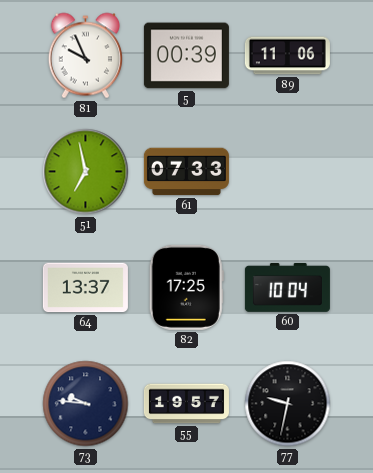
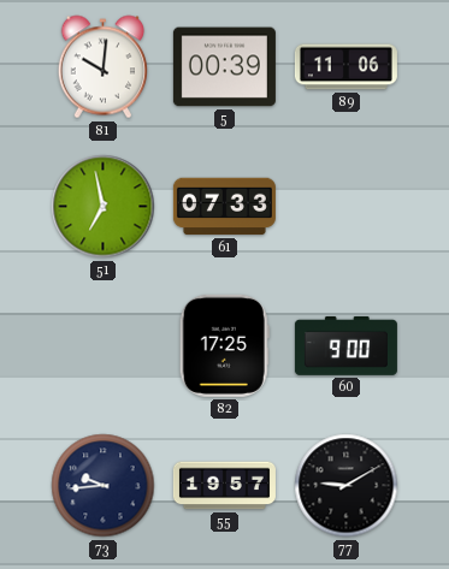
81: 9:56 -> 10:01 (102, 67)
64: 13:37 -> none (85, 288)
60: 10:04 -> 9:00 (345, 345)
73: 9:46 -> 9:44 (104, 486)
77: 9:32 -> 9:10 (347, 486)
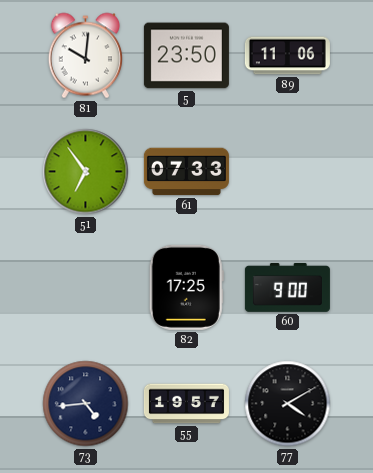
5: 00:39 -> 23:50 (186, 56)
51: 6:58 -> 6:54 (86, 172)
73: 9:44 -> 4:44 (86, 404)
77: 9:10 -> 4:10 (288, 404)
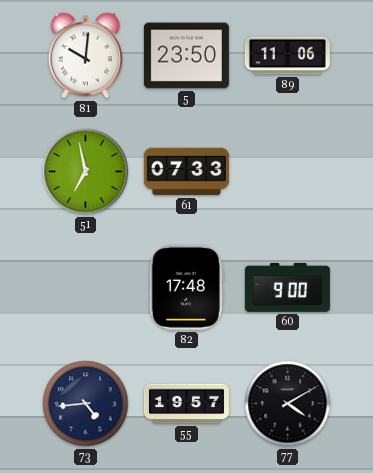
51: 6:54 -> 6:58 (86, 172)
82: 17:25 -> 17:48 (186, 287)
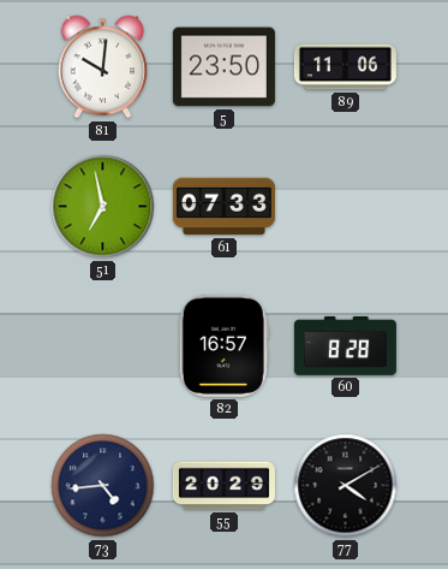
82: 17:48 -> 16:57 (223, 345)
60: 9:00 -> 8:28 (345, 345)
55: 19:57 -> 20:29 (223, 486)
